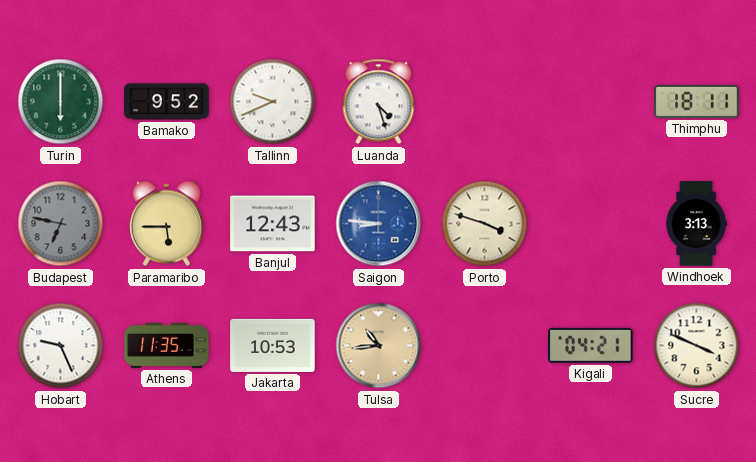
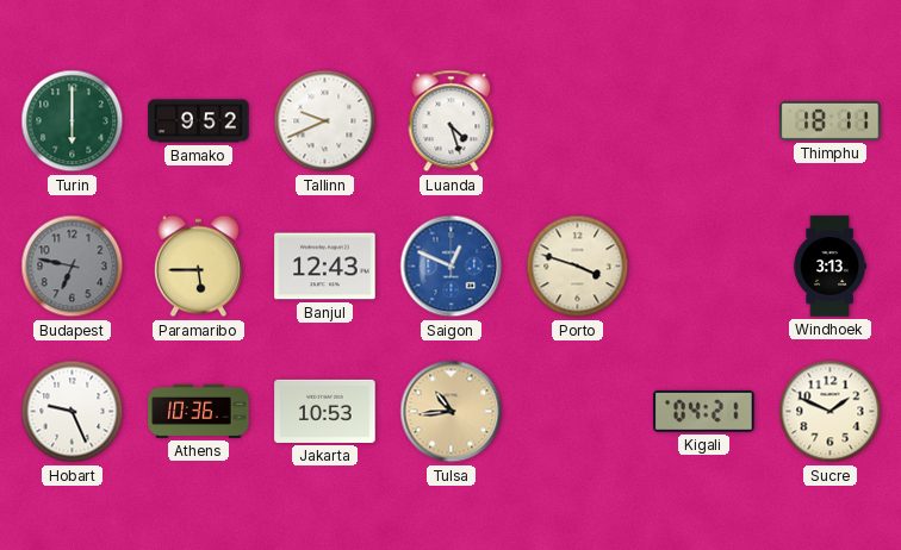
Saigon: 8:46 -> 12:49 (452, 267)
Athens: 11:35 -> 10:36 (199, 411)
Sucre: 3:49 -> 1:49 (831, 412)
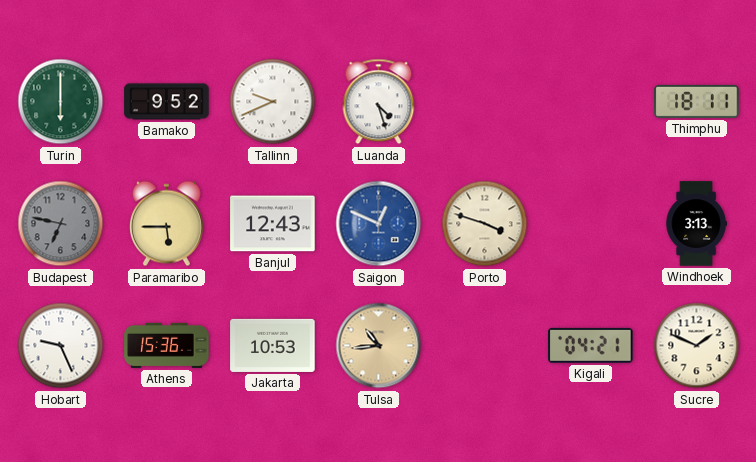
Athens: 10:36 -> 15:36 (167, 345)
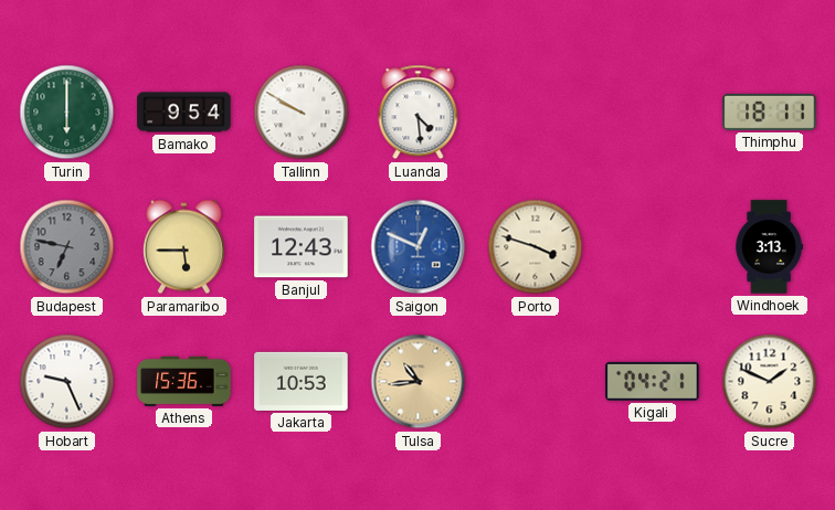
Bamako: 9:52 -> 9:54 (184, 113)
Tallinn: 9:41 -> 9:50 (302, 113)
Luanda: 4:27 -> 4:29 (419, 113)
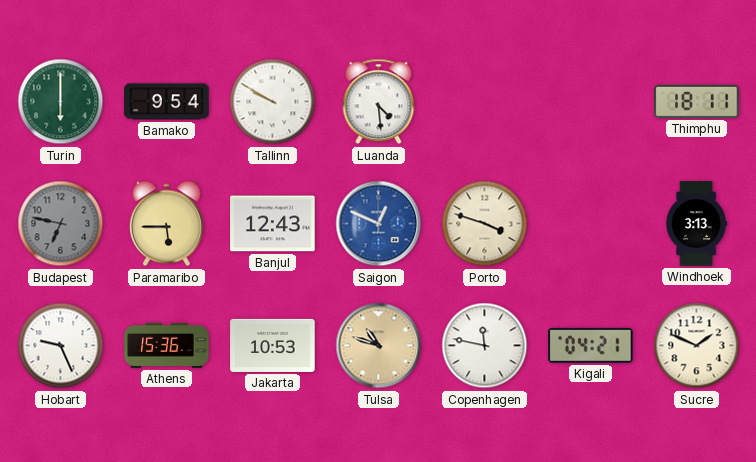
Tulsa: 10:44 -> 10:48 (379, 346)
Copenhagen: none -> 11:47 (485, 346)
